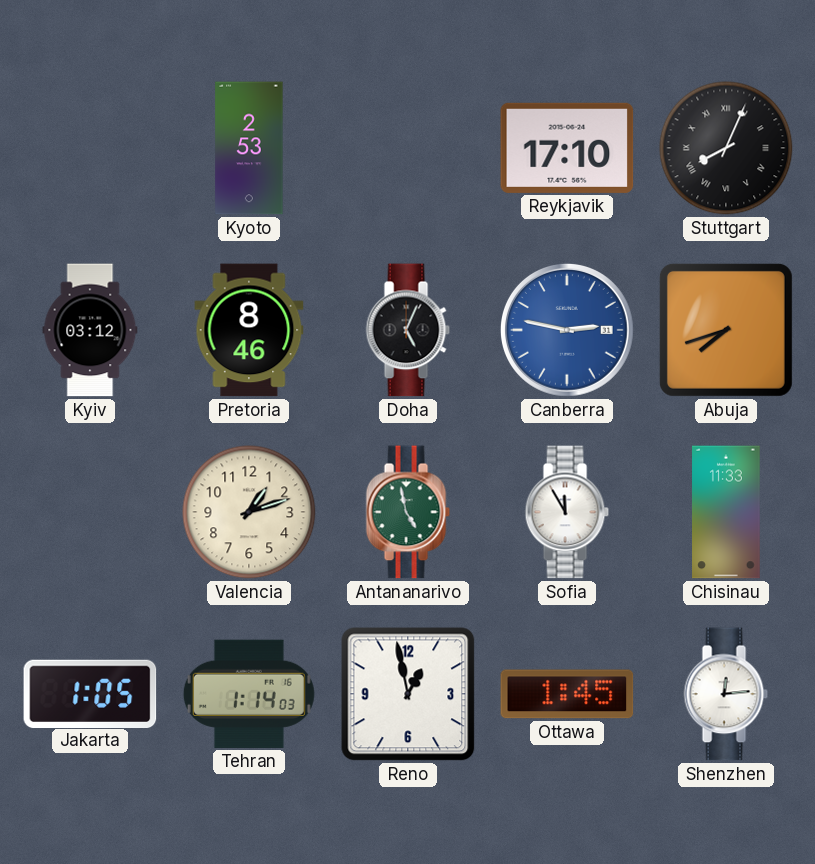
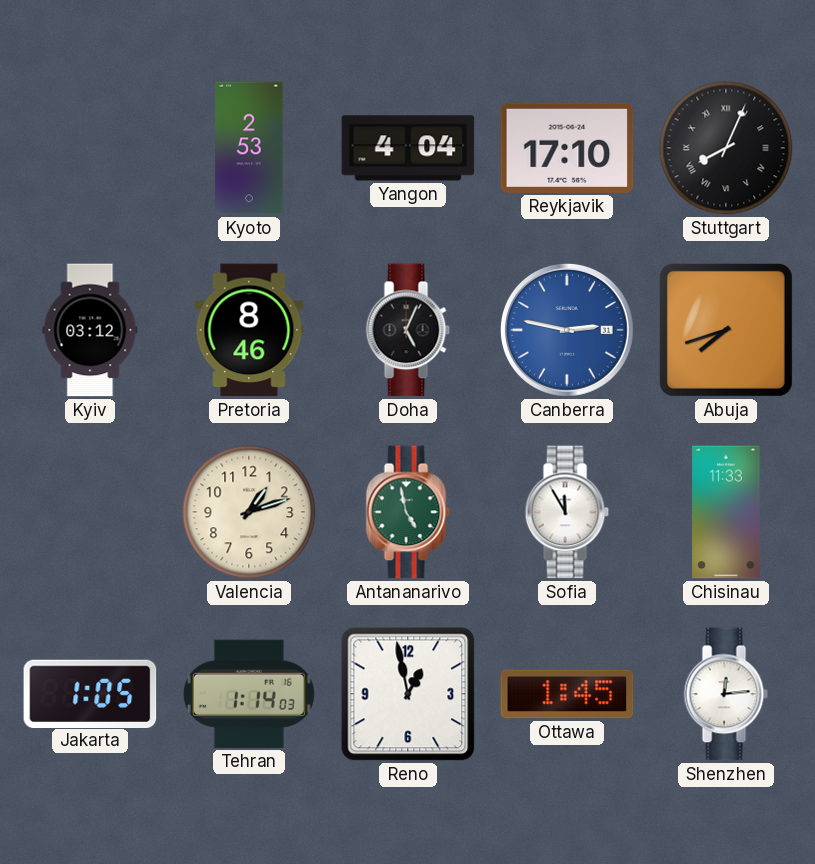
Yangon: none -> 4:04 (408, 148)
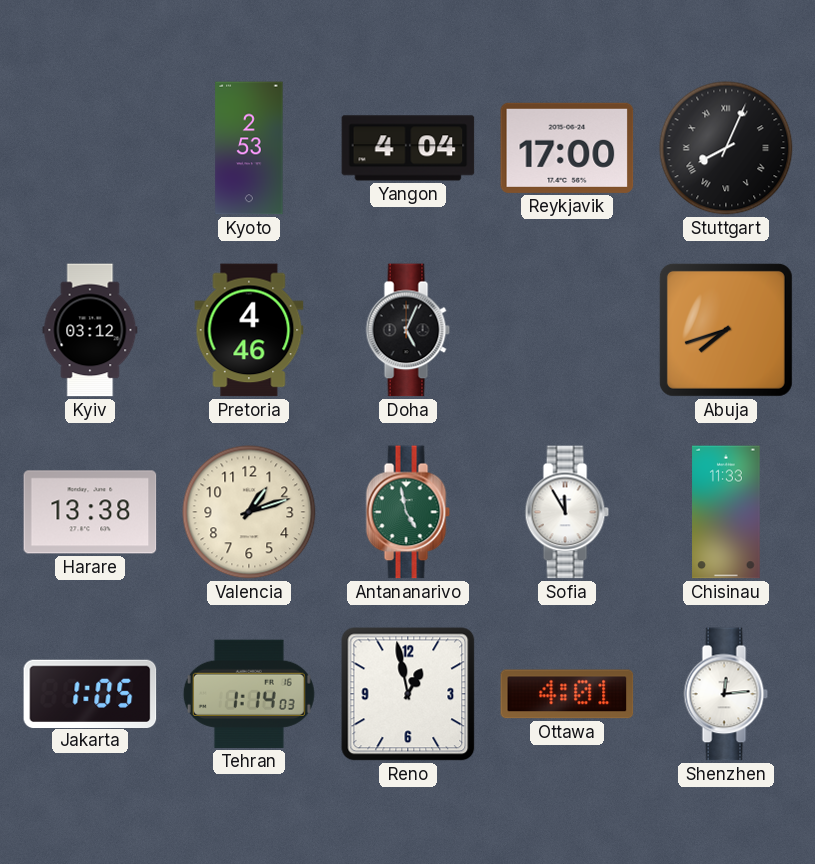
Reykjavik: 17:10 -> 17:00 (567, 148)
Pretoria: 8:46 -> 4:46 (249, 330)
Canberra: 2:47 -> none (567, 330)
Harare: none -> 13:38 (90, 512)
Ottawa: 1:45 -> 4:01 (567, 694)
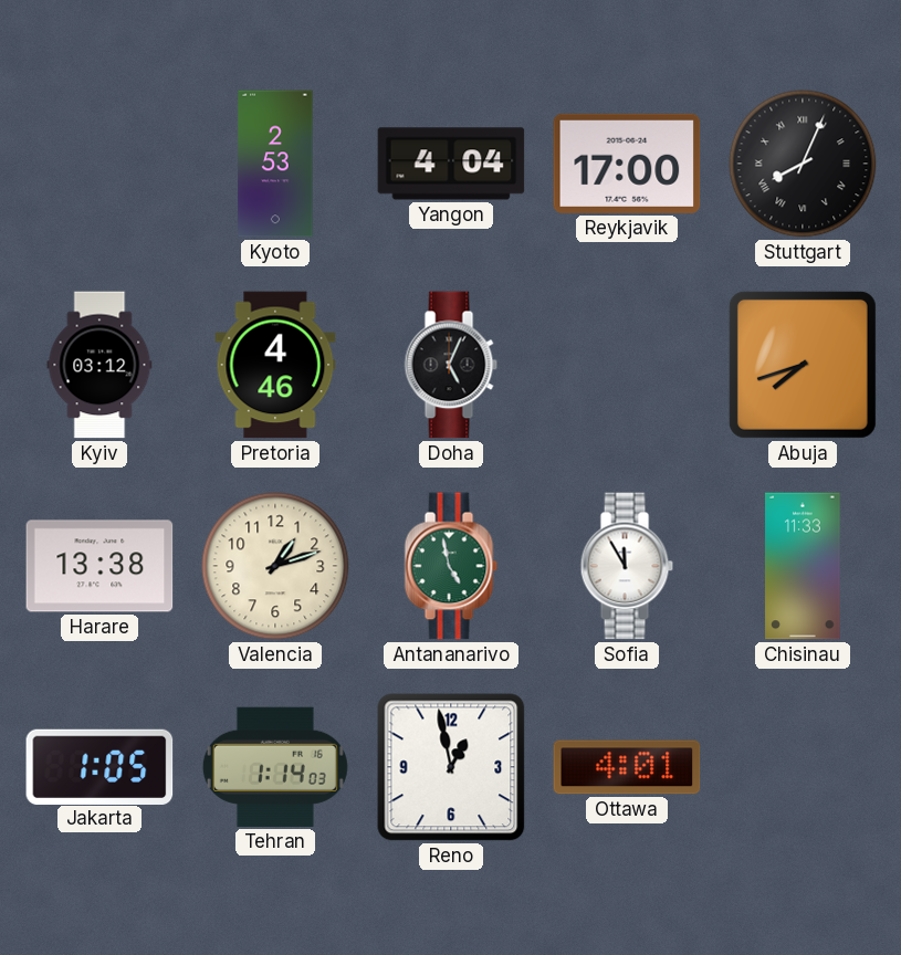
Shenzhen: 12:14 -> none (726, 694)
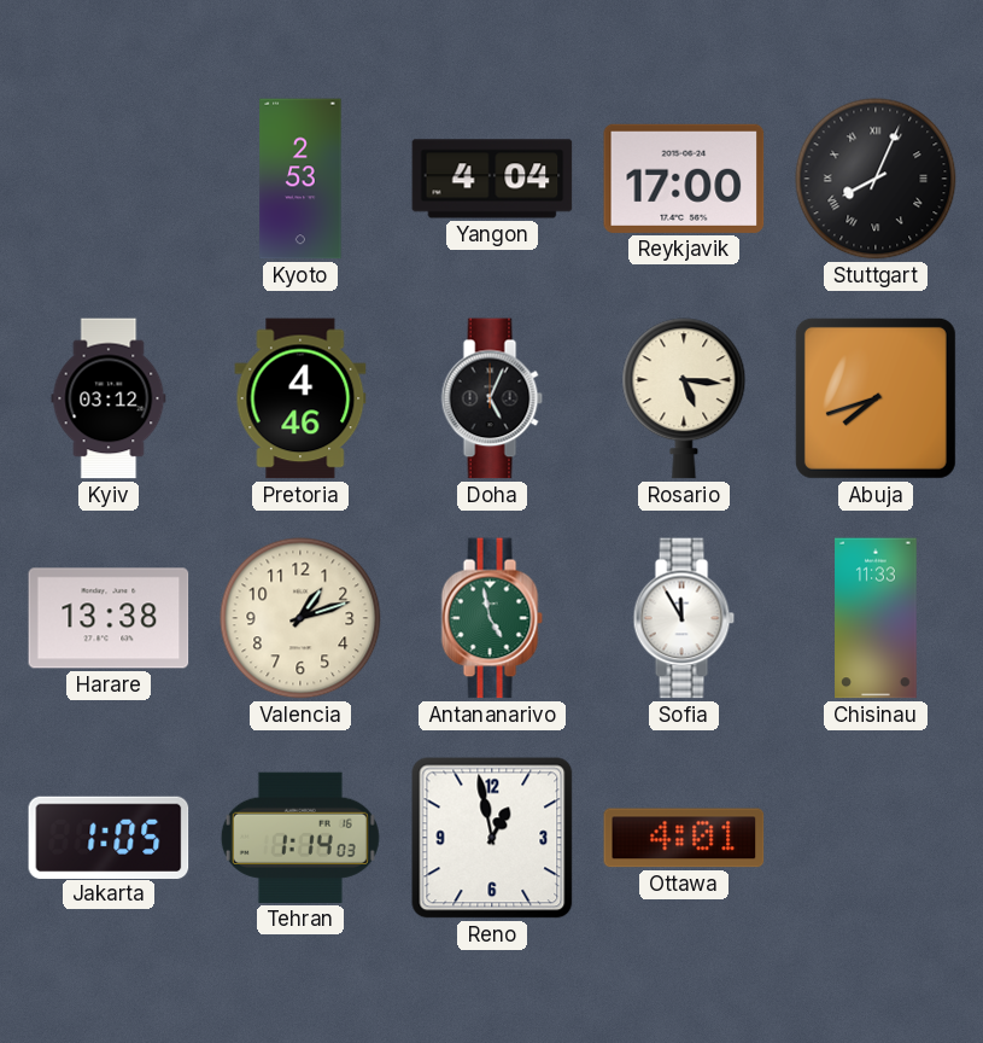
Rosario: none -> 5:16 (684, 398)
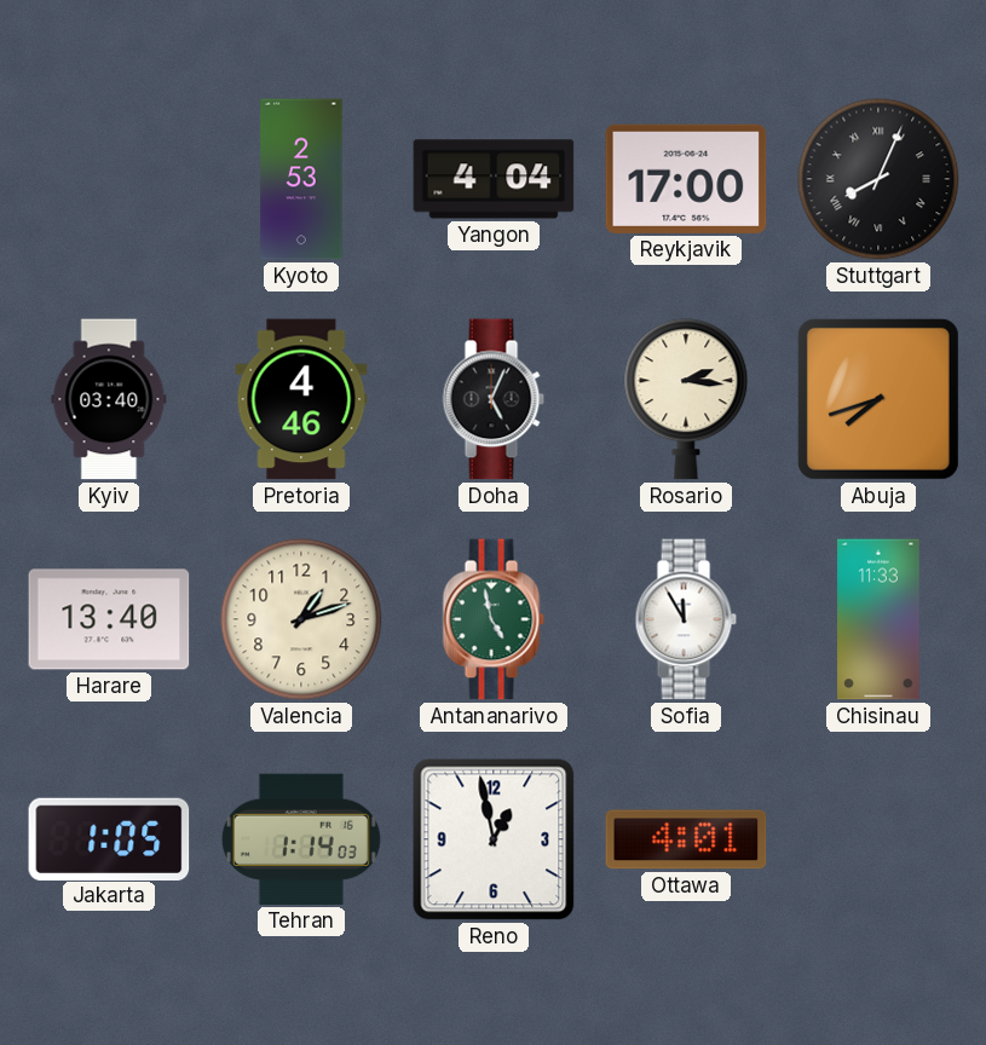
Kyiv: 03:12 -> 03:40 (109, 399)
Rosario: 5:16 -> 2:16 (686, 399)
Harare: 13:38 -> 13:40 (109, 619)
